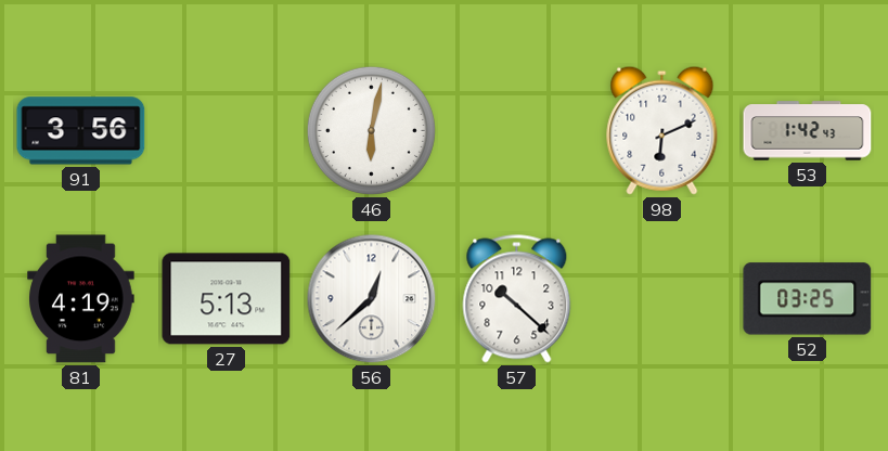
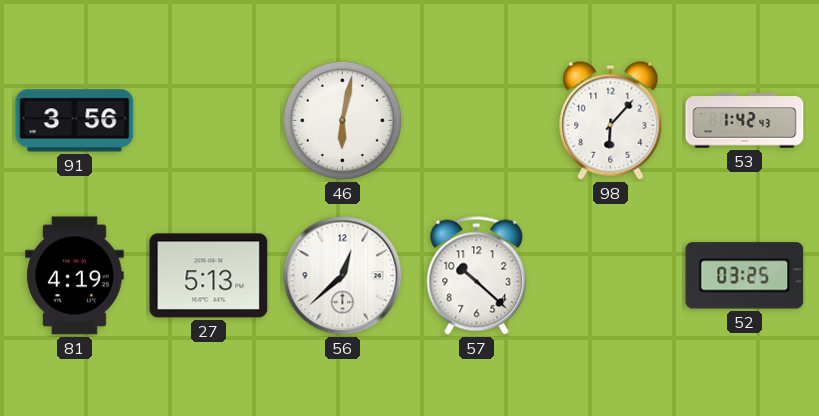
98: 6:11 -> 6:07 (611, 120)
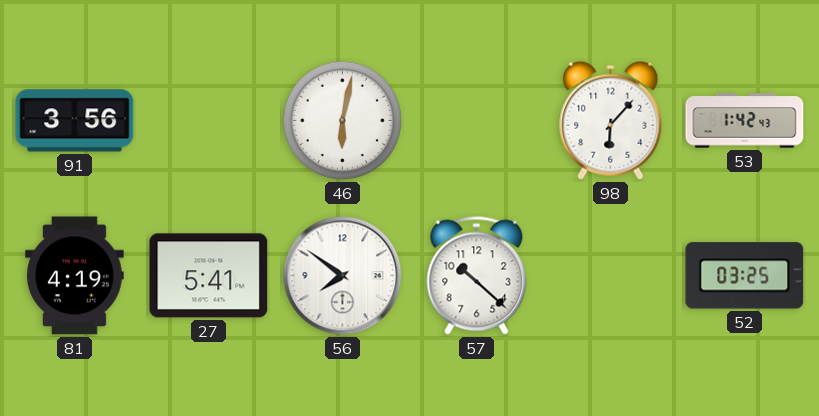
27: 5:13 -> 5:41 (209, 276)
56: 12:38 -> 7:51 (343, 276)
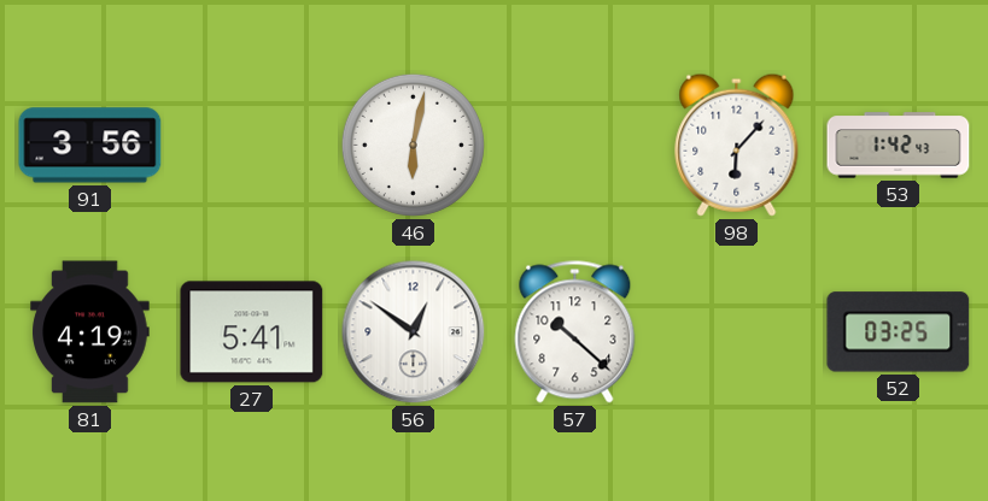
56: 7:51 -> 12:51 (414, 332)
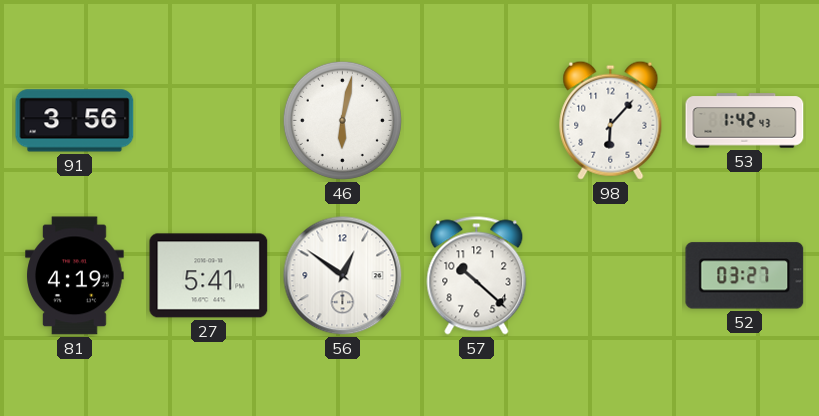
52: 03:25 -> 03:27 (745, 276)
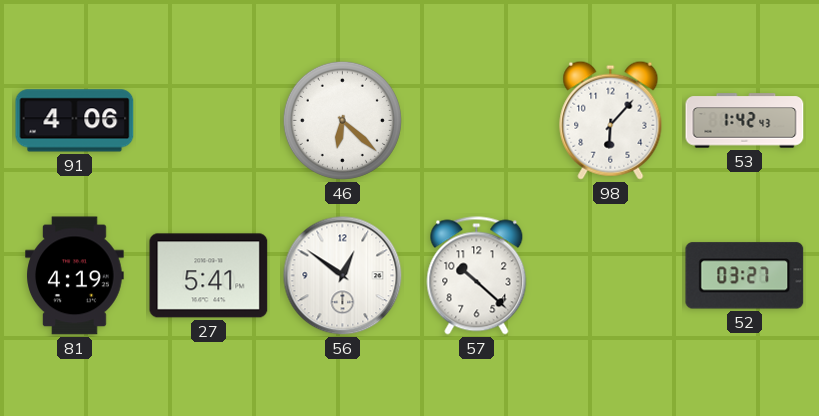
91: 3:56 -> 4:06 (75, 121)
46: 6:02 -> 6:22 (342, 120)
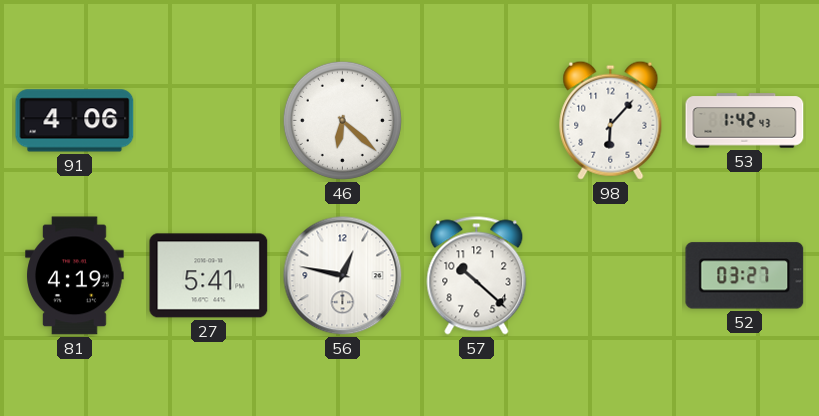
56: 12:51 -> 12:47 (343, 276)
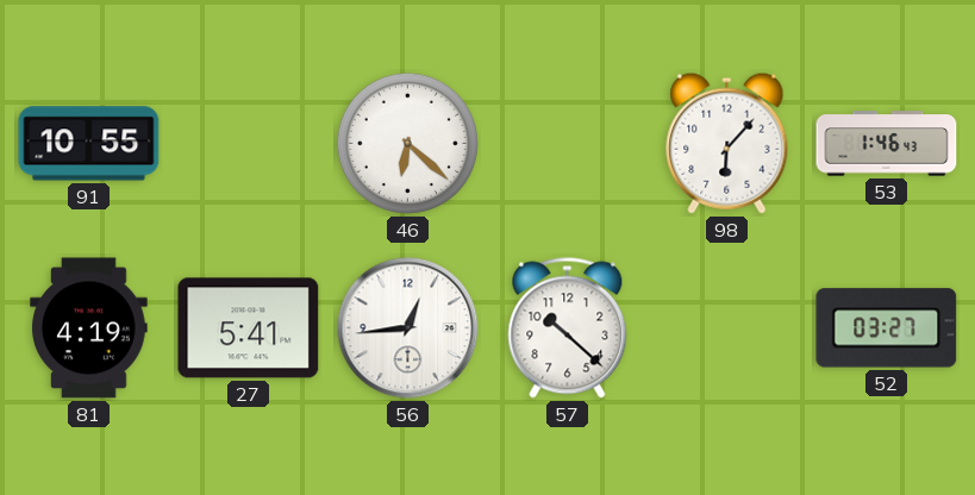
91: 4:06 -> 10:55 (89, 144)
53: 1:42 -> 1:46 (887, 144)
56: 12:47 -> 12:44 (408, 328)
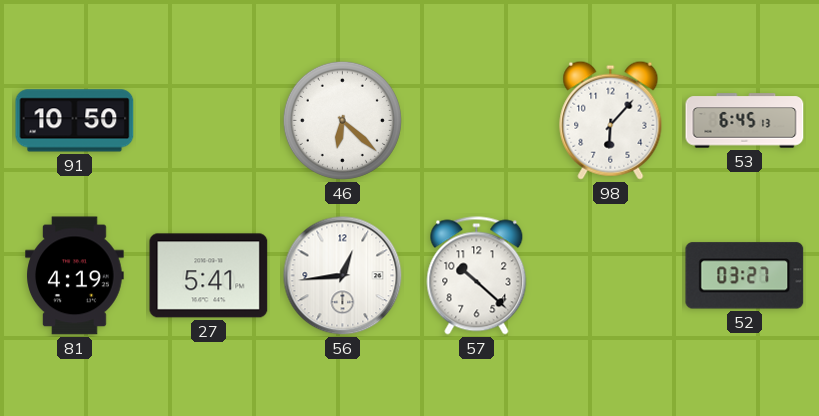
91: 10:55 -> 10:50 (75, 121)
53: 1:46 -> 6:45 (745, 121)
